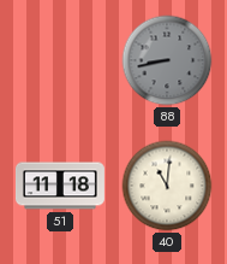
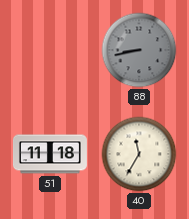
40: 11:01 -> 11:35 (139, 154)
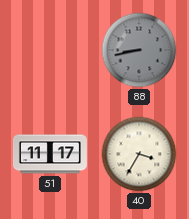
51: 11:18 -> 11:17 (50, 154)
40: 11:35 -> 3:35 (139, 154)
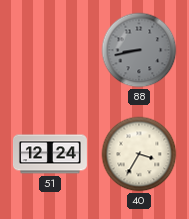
51: 11:17 -> 12:24 (50, 154)
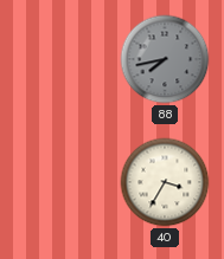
88: 8:43 -> 7:43 (165, 59)
51: 12:24 -> none (50, 154)
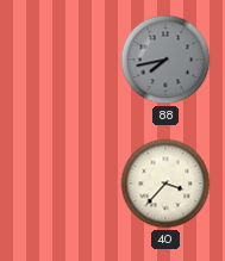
40: 3:35 -> 3:37 (165, 184)
